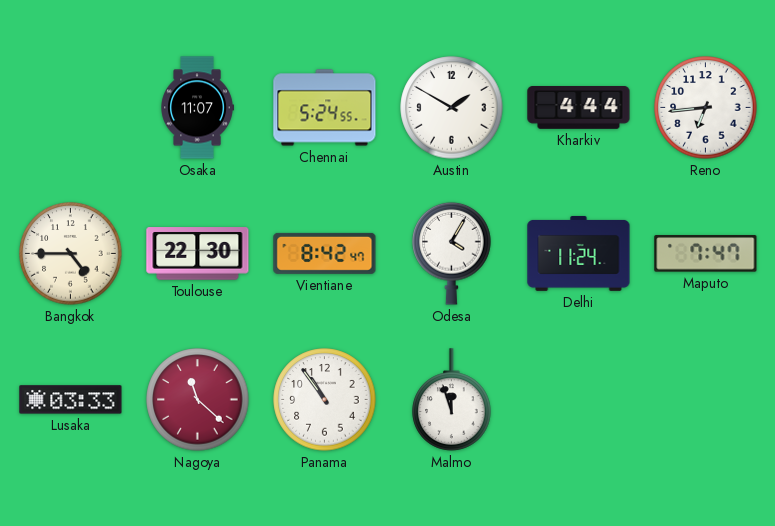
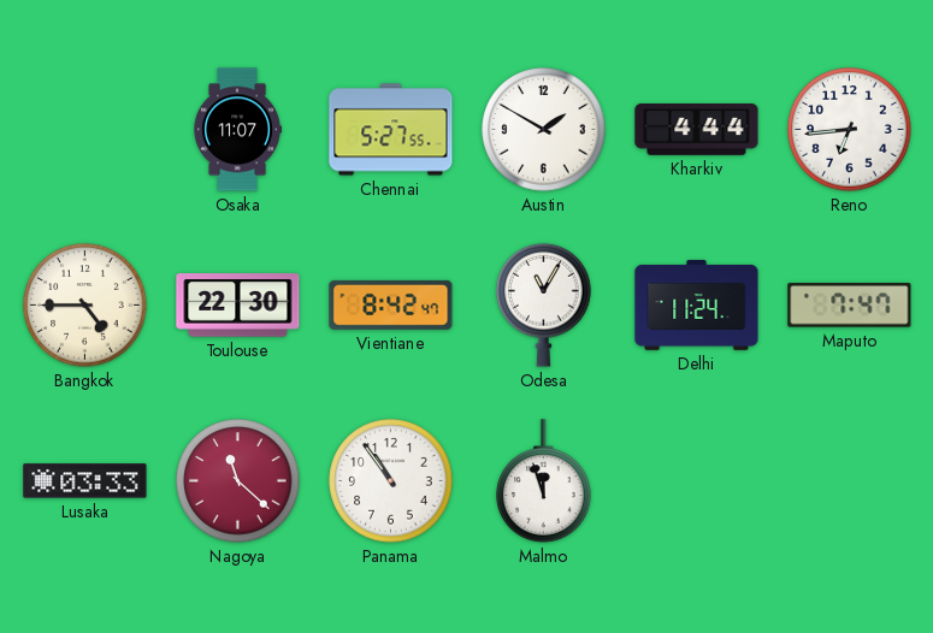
Chennai: 5:24 -> 5:27 (391, 130)
Odesa: 4:05 -> 11:05 (544, 304)
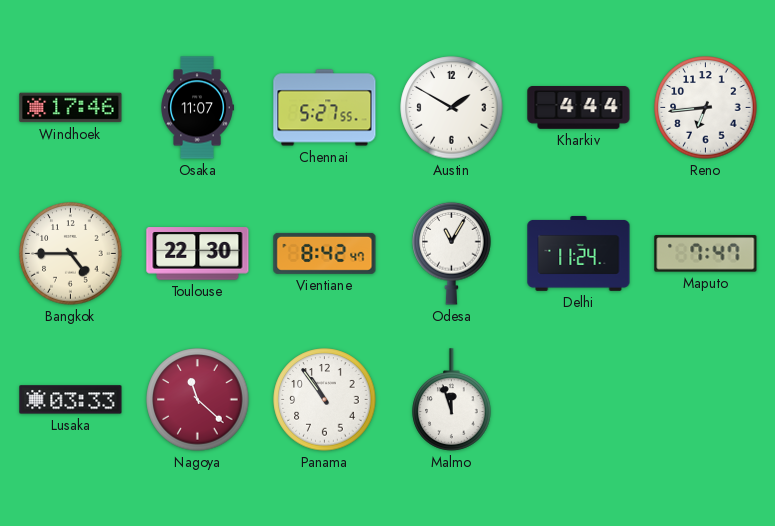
Windhoek: none -> 17:46 (71, 108)
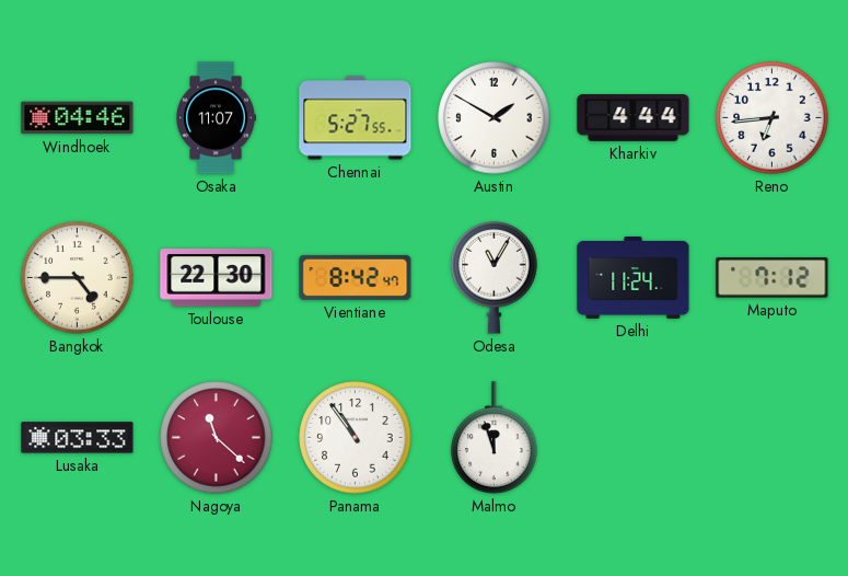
Windhoek: 17:46 -> 04:46 (78, 118)
Maputo: 7:47 -> 7:12 (773, 278)
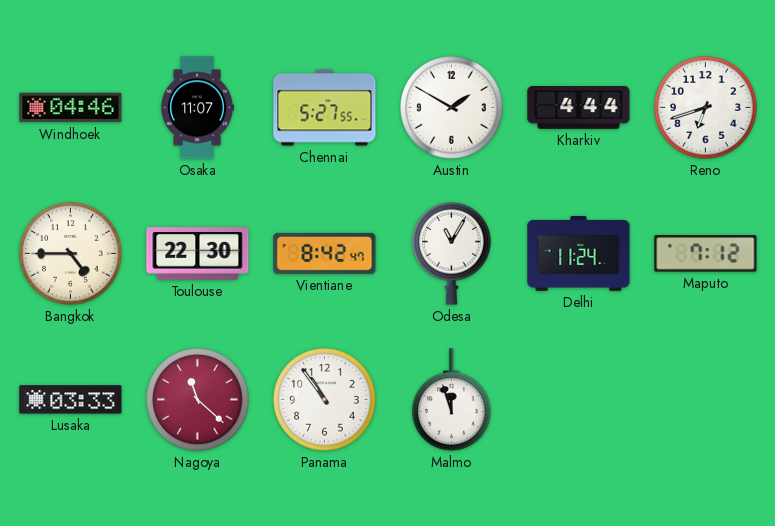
Reno: 6:44 -> 6:42 (706, 108)
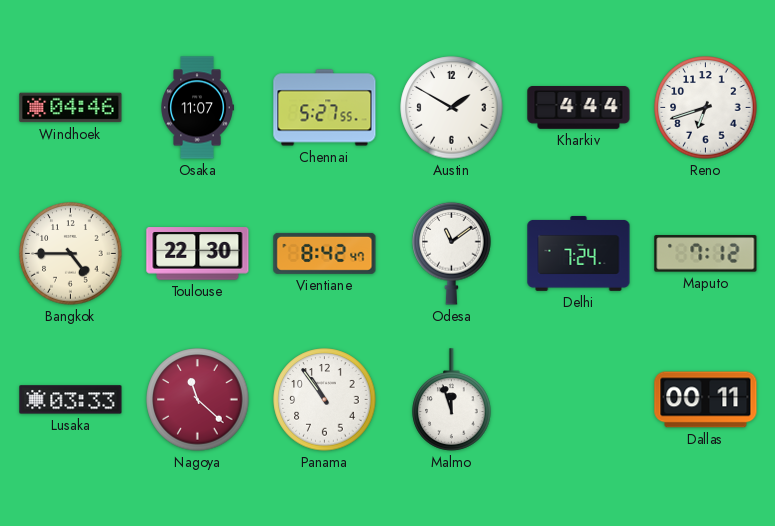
Odesa: 11:05 -> 11:09 (452, 253)
Delhi: 11:24 -> 7:24 (579, 253)
Dallas: none -> 00:11 (706, 400)
